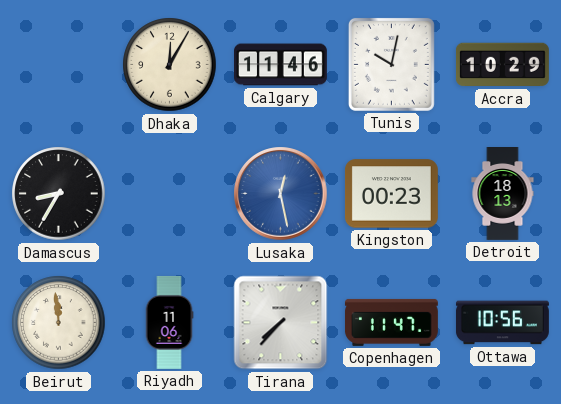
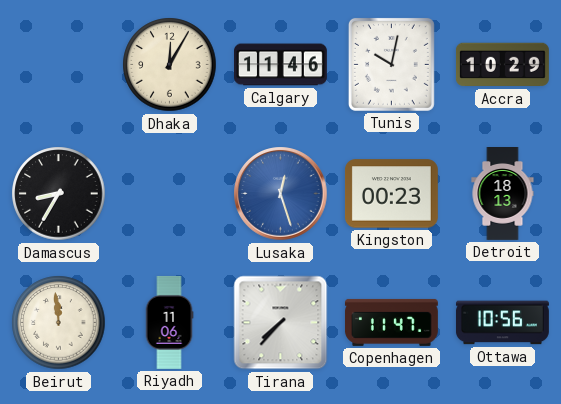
Lusaka: 12:28 -> 12:27 (281, 194)
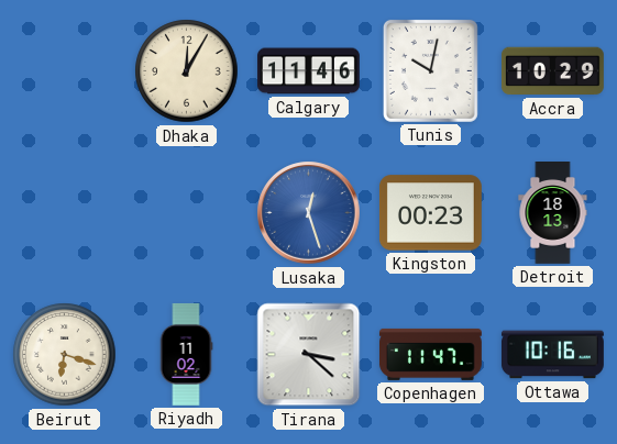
Damascus: 8:35 -> none (59, 194)
Beirut: 11:59 -> 6:18 (65, 355)
Riyadh: 11:06 -> 11:02 (186, 354)
Tirana: 7:37 -> 3:22 (309, 355)
Ottawa: 10:56 -> 10:16 (552, 355)
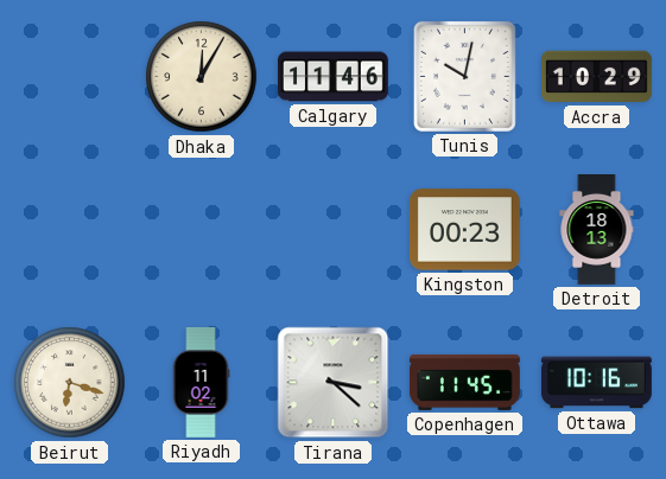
Lusaka: 12:27 -> none (309, 213)
Copenhagen: 11:47 -> 11:45 (464, 382)
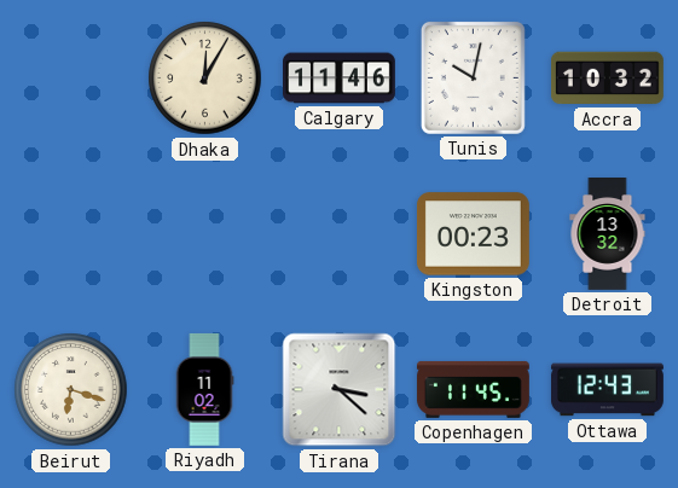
Accra: 10:29 -> 10:32 (607, 79)
Detroit: 18:13 -> 13:32 (608, 234)
Ottawa: 10:16 -> 12:43 (607, 390)
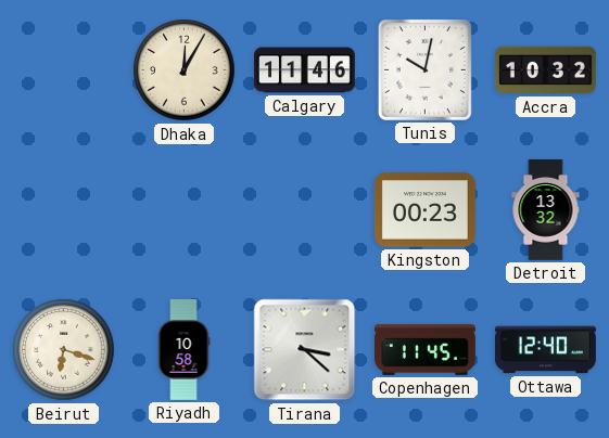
Riyadh: 11:02 -> 10:58 (183, 349)
Ottawa: 12:43 -> 12:40 (545, 350)
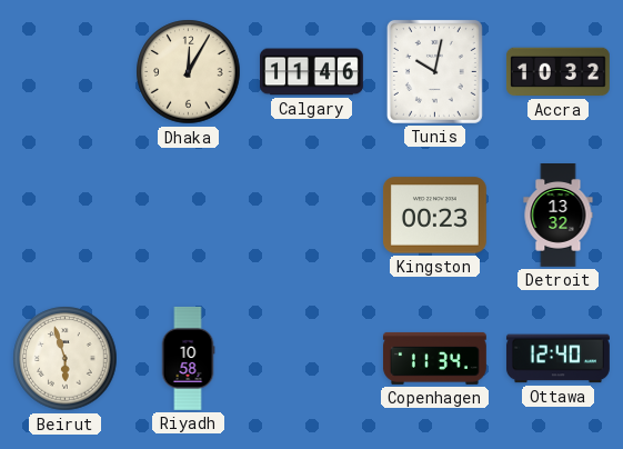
Beirut: 6:18 -> 5:57 (66, 359)
Tirana: 3:22 -> none (305, 350)
Copenhagen: 11:45 -> 11:34 (434, 358)
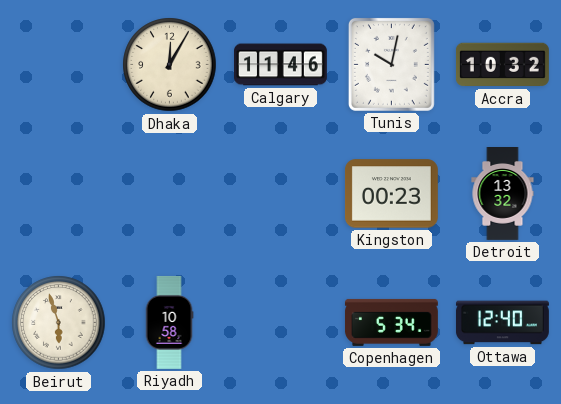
Copenhagen: 11:34 -> 5:34 (391, 322)
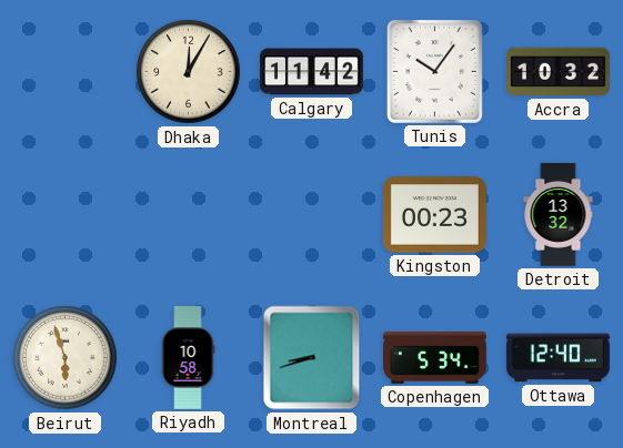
Calgary: 11:46 -> 11:42 (312, 72)
Tunis: 10:02 -> 10:06 (434, 71)
Montreal: none -> 8:42 (312, 358)
